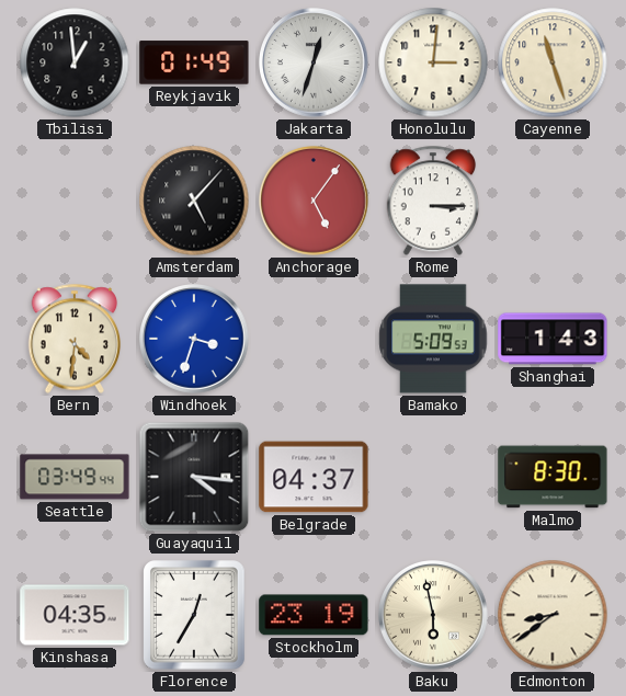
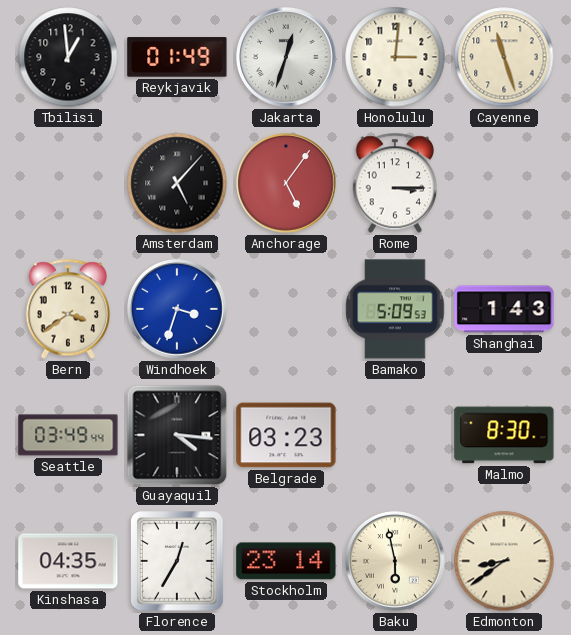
Bern: 4:31 -> 3:39 (68, 309)
Belgrade: 04:37 -> 03:23 (286, 435)
Stockholm: 23:19 -> 23:14 (286, 561)
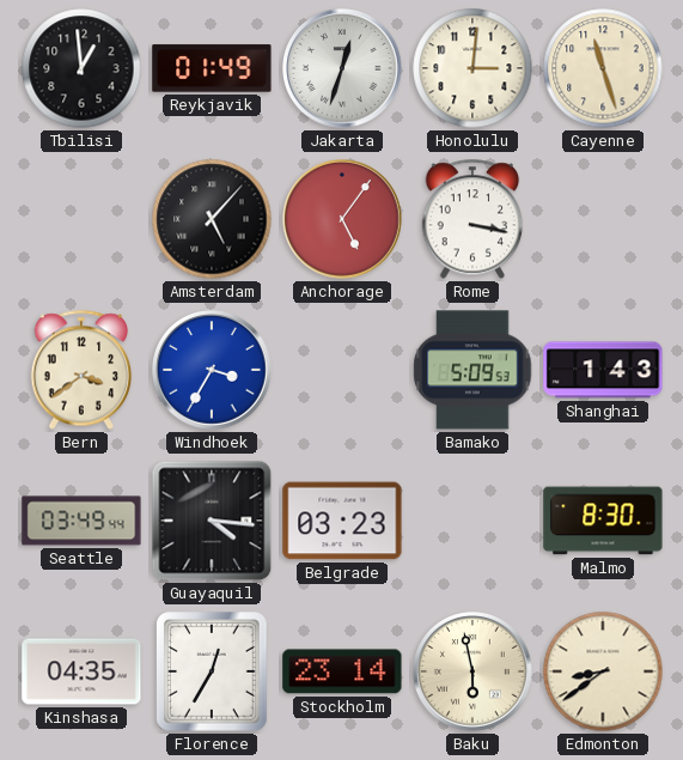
Rome: 3:15 -> 3:17 (472, 219)
Windhoek: 3:33 -> 3:35 (212, 370)
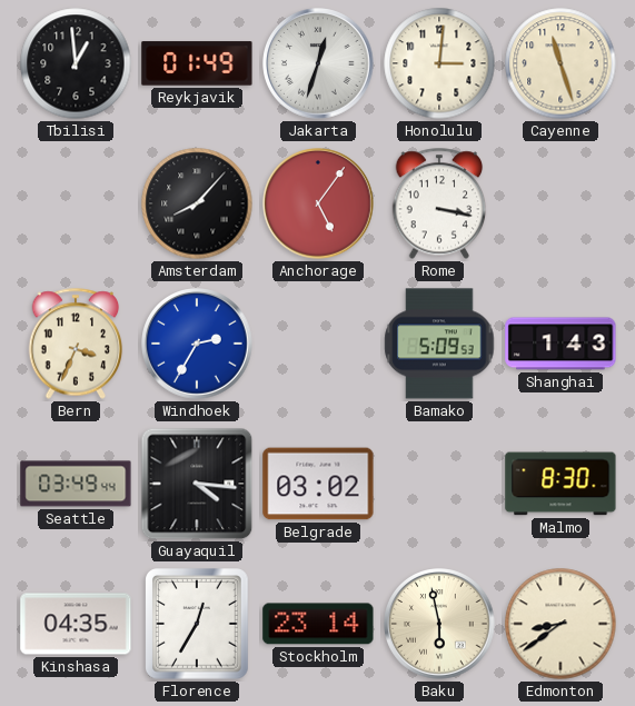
Amsterdam: 5:07 -> 8:07 (197, 203)
Bern: 3:39 -> 3:34 (76, 344)
Windhoek: 3:35 -> 2:35 (197, 344)
Belgrade: 03:23 -> 03:02 (318, 484)
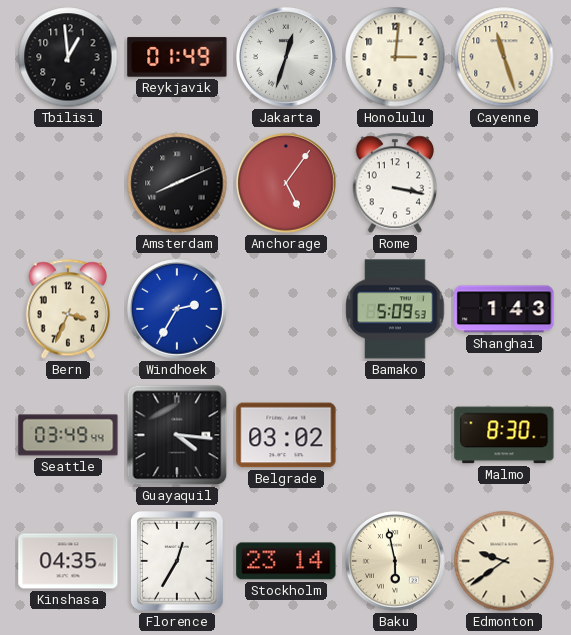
Amsterdam: 8:07 -> 8:11 (177, 183)
Edmonton: 8:39 -> 9:39 (504, 561)
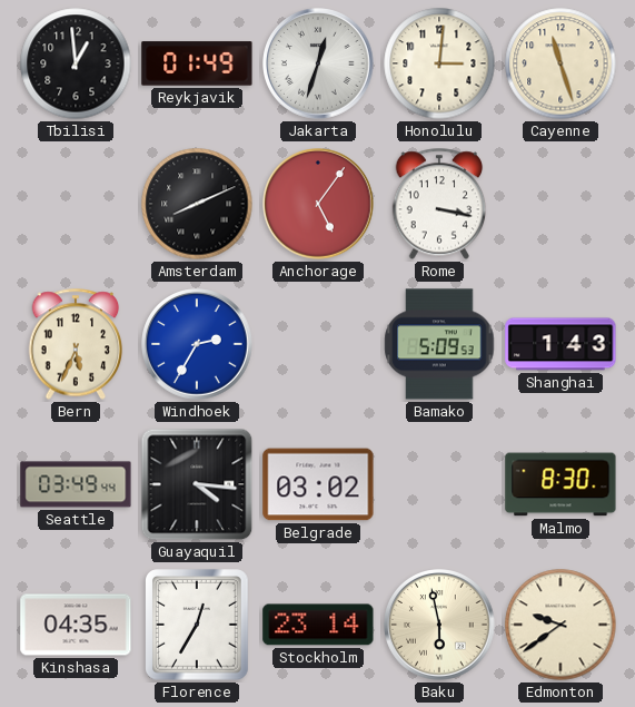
Bern: 3:34 -> 5:34 (76, 344)
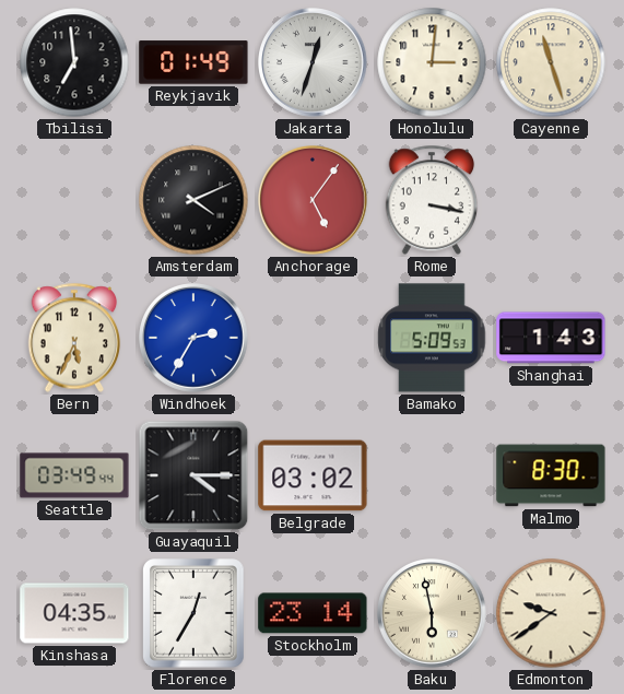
Tbilisi: 12:59 -> 6:59 (74, 62)
Amsterdam: 8:11 -> 4:11 (193, 200)
Guayaquil: 4:16 -> 4:15 (193, 475)
